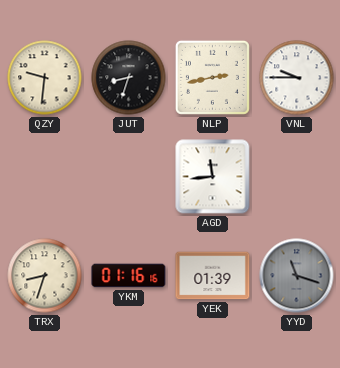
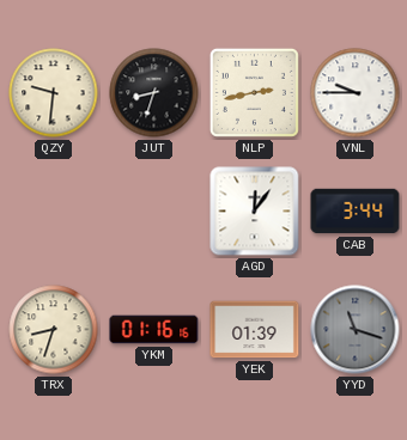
AGD: 11:44 -> 12:06 (255, 212)
CAB: none -> 3:44 (356, 212)
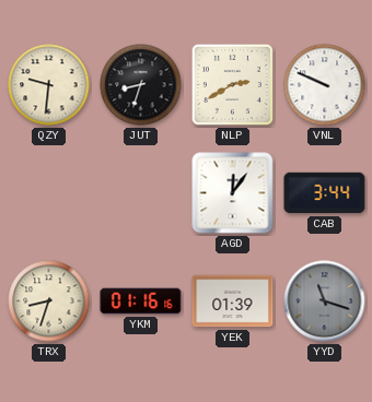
NLP: 2:43 -> 2:40 (232, 84)
VNL: 9:45 -> 9:49 (325, 85)
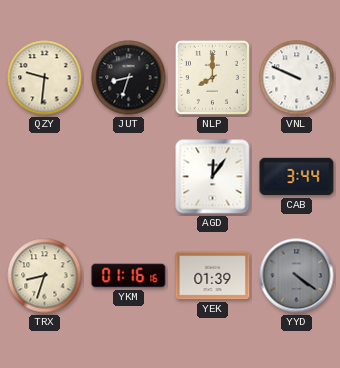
NLP: 2:40 -> 8:00 (212, 77)
YYD: 11:18 -> 4:21 (297, 276)
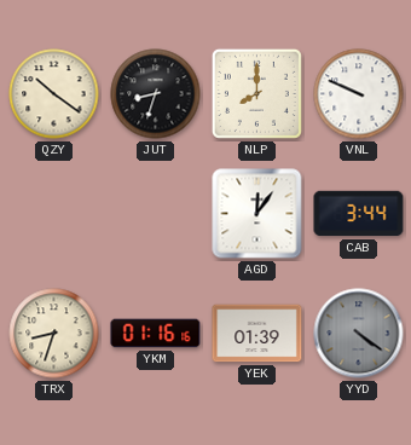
QZY: 9:31 -> 10:21 (54, 94)
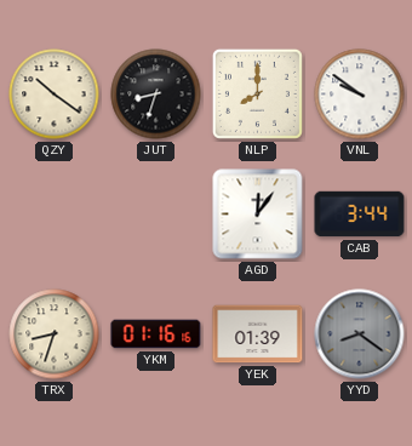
VNL: 9:49 -> 9:51 (360, 95)
YYD: 4:21 -> 8:21 (360, 334)
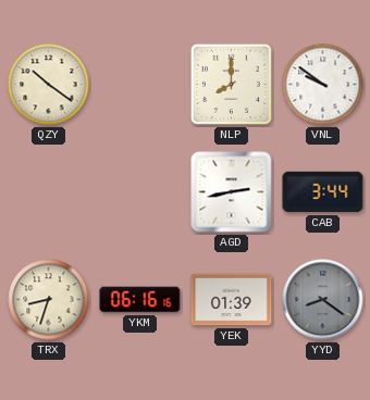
JUT: 8:33 -> none (156, 95)
AGD: 12:06 -> 2:43 (232, 192)
YKM: 01:16 -> 06:16 (140, 300)
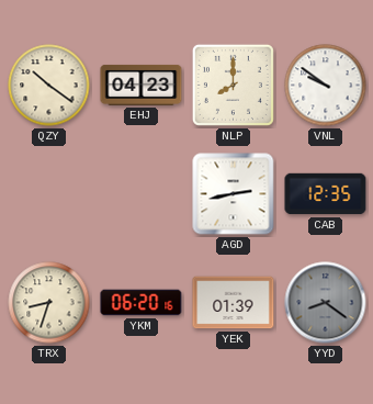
EHJ: none -> 04:23 (142, 85)
CAB: 3:44 -> 12:35 (326, 194)
YKM: 06:16 -> 06:20 (142, 303)
